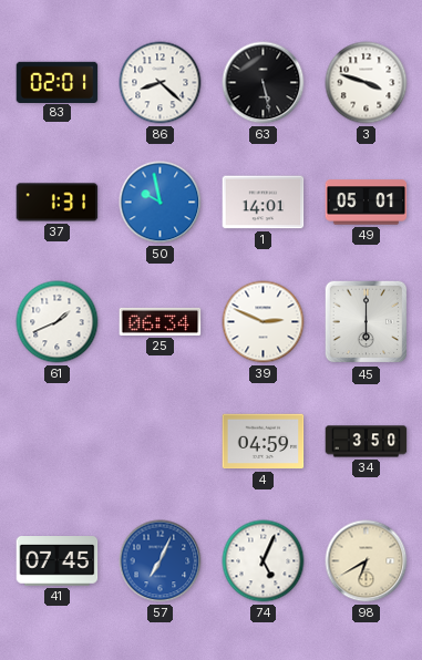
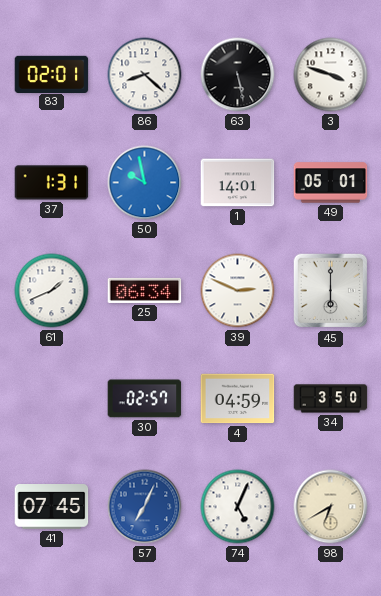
30: none -> 02:57 (145, 399)
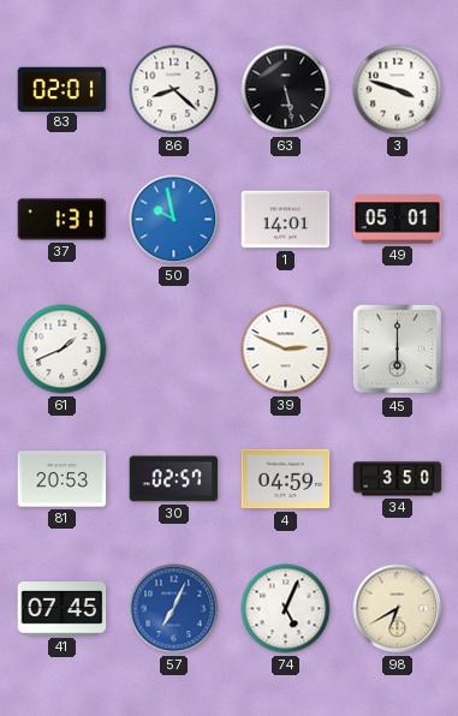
25: 06:34 -> none (145, 290)
81: none -> 20:53 (63, 479)
